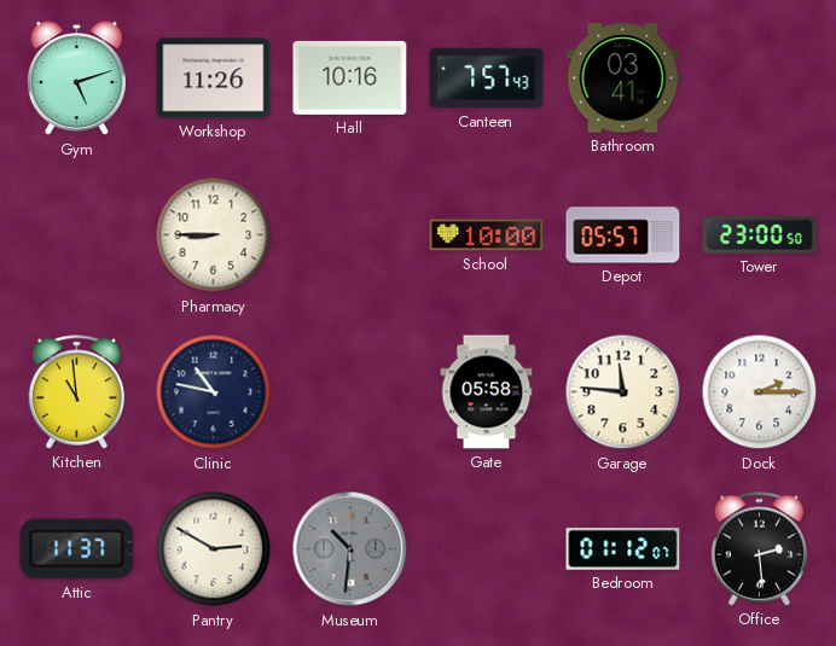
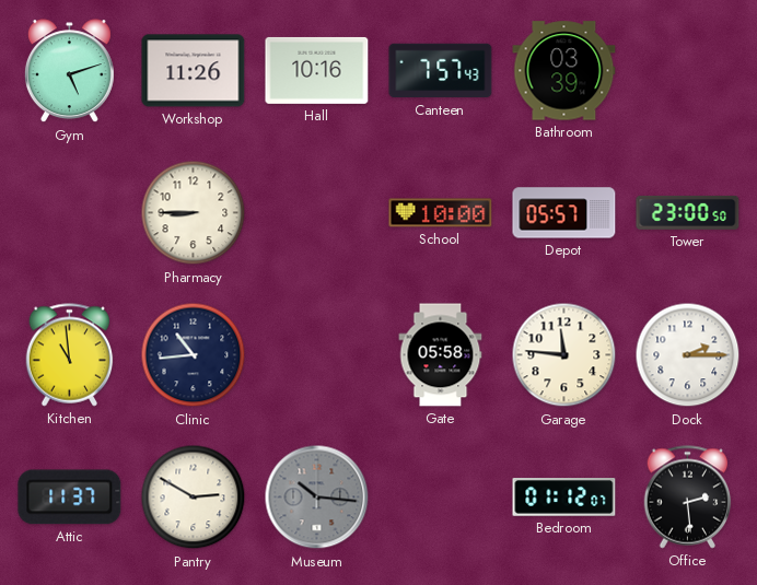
Bathroom: 03:41 -> 03:39 (564, 71)
Clinic: 10:47 -> 10:44 (194, 355)
Museum: 10:31 -> 10:16 (317, 498)
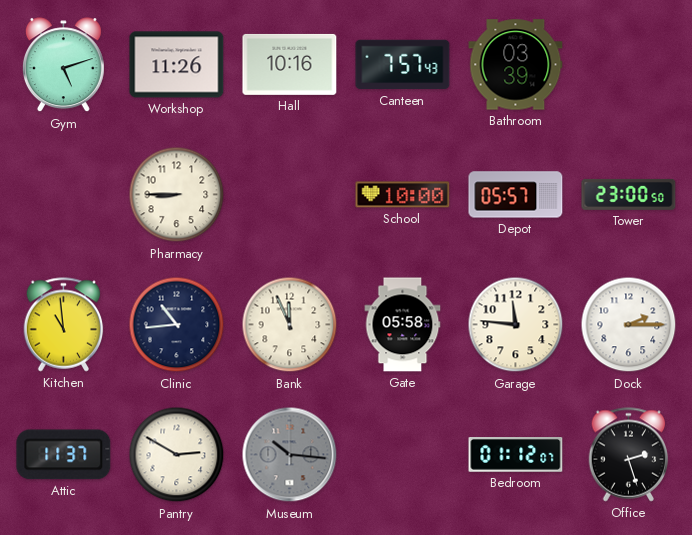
Bank: none -> 11:56 (290, 325)
Office: 2:29 -> 2:27 (629, 455)
